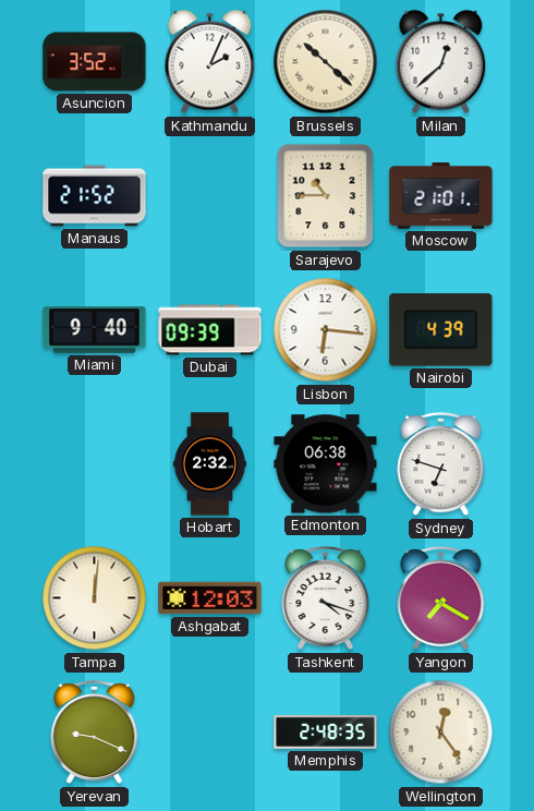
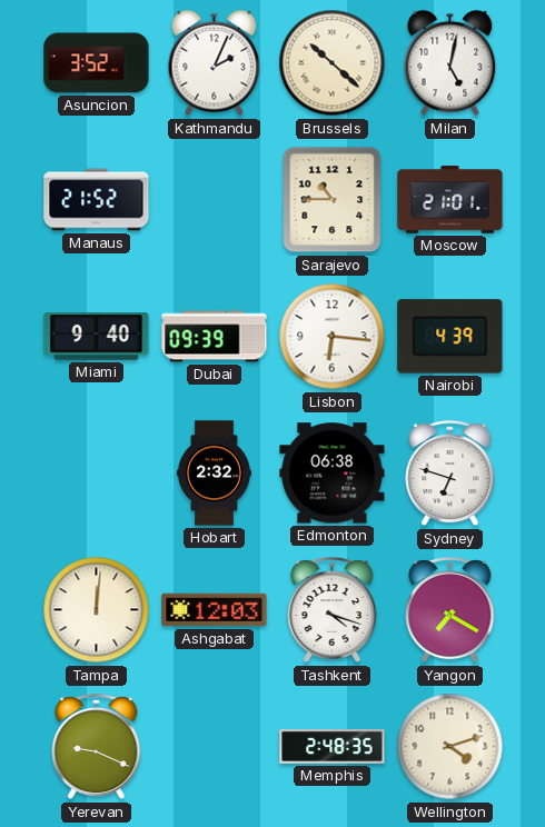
Milan: 12:38 -> 5:02 (450, 63)
Wellington: 12:24 -> 4:12 (450, 747)
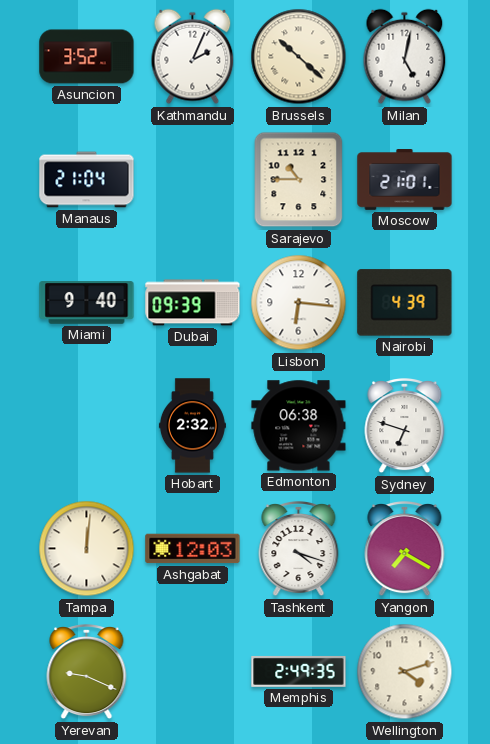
Manaus: 21:52 -> 21:04 (87, 180)
Memphis: 2:48 -> 2:49 (299, 671)
